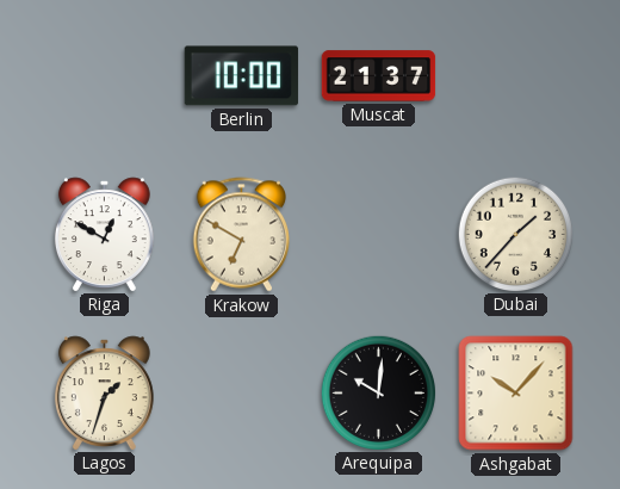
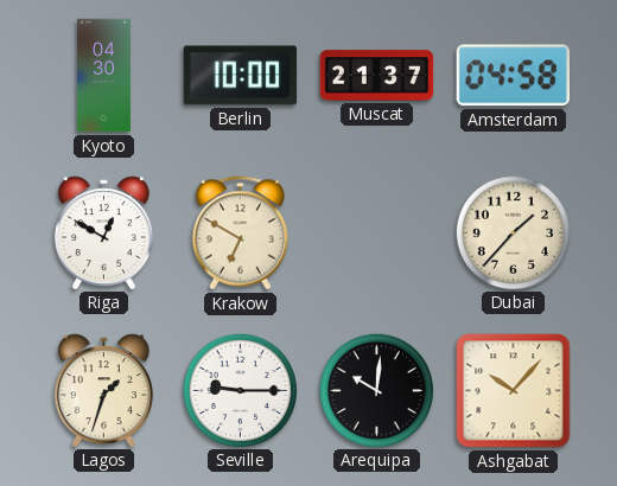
Kyoto: none -> 04:30 (104, 76)
Amsterdam: none -> 04:58 (513, 76)
Seville: none -> 9:15 (240, 390)
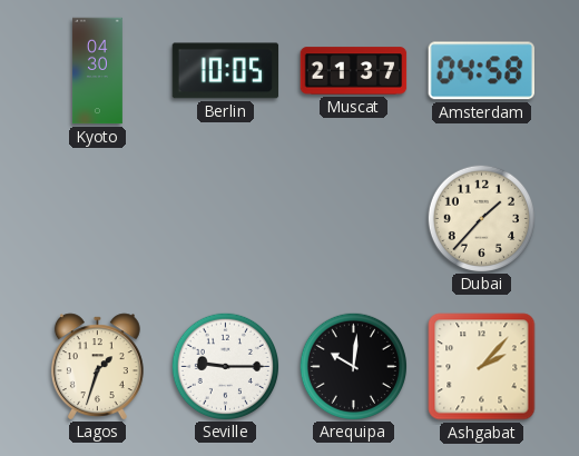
Berlin: 10:00 -> 10:05 (226, 71)
Riga: 12:50 -> none (103, 232)
Krakow: 6:50 -> none (240, 234)
Ashgabat: 10:07 -> 2:07 (482, 367)
